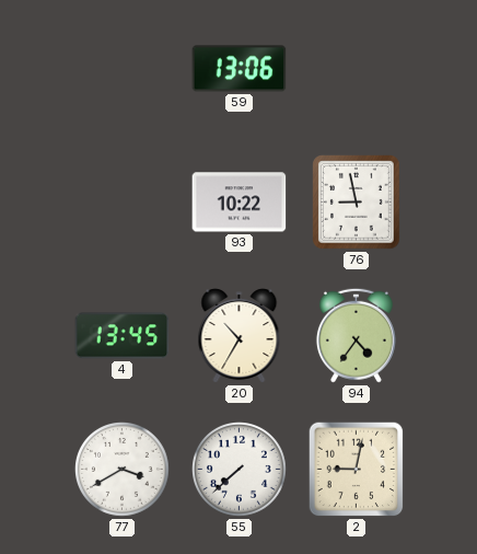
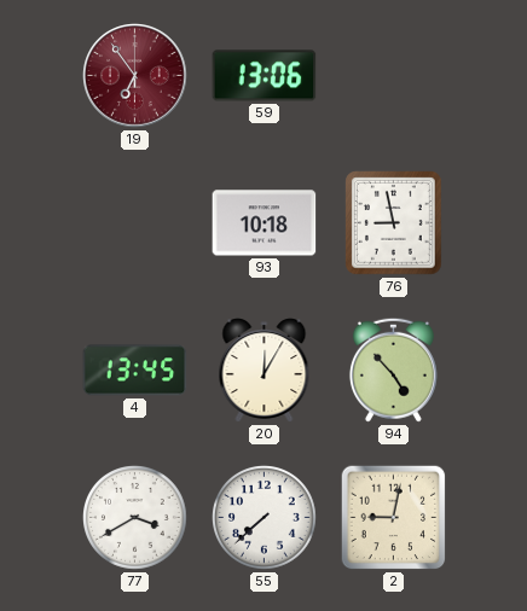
19: none -> 6:54 (135, 76)
93: 10:22 -> 10:18 (265, 223)
20: 10:35 -> 12:05 (265, 371)
94: 4:36 -> 4:53 (393, 369)
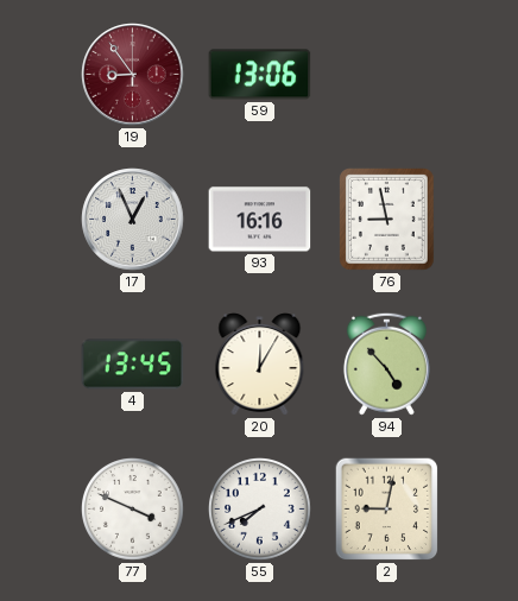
19: 6:54 -> 8:54 (133, 75)
17: none -> 12:56 (133, 220)
93: 10:18 -> 16:16 (260, 220)
77: 3:40 -> 3:49 (133, 510)
55: 7:38 -> 7:41 (260, 510)
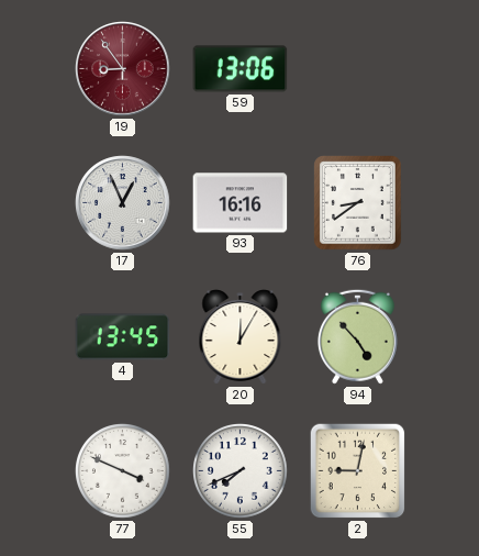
76: 8:58 -> 8:39 (358, 203)
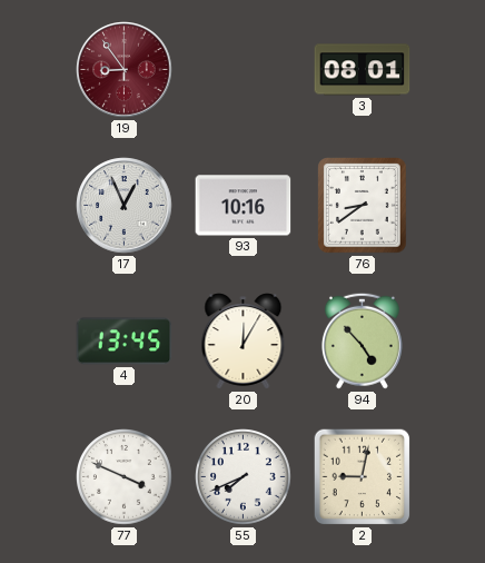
59: 13:06 -> none (241, 69)
3: none -> 08:01 (363, 70)
93: 16:16 -> 10:16 (244, 206)
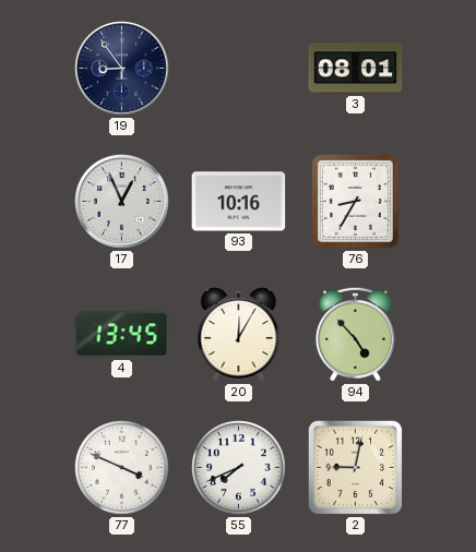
19 dial: burgundy -> navy (122, 69)
76: 8:39 -> 8:35 (356, 202)
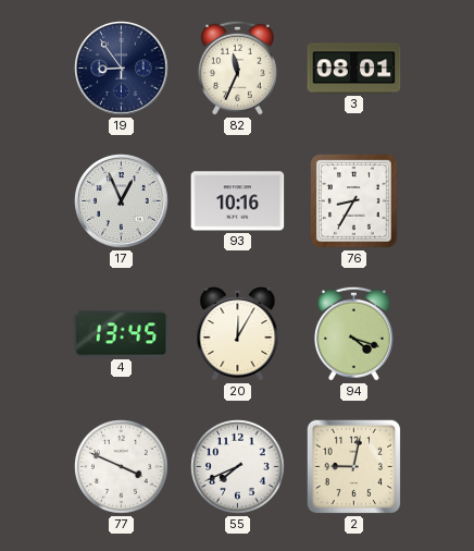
82: none -> 11:34 (237, 68)
94: 4:53 -> 4:18 (353, 333)
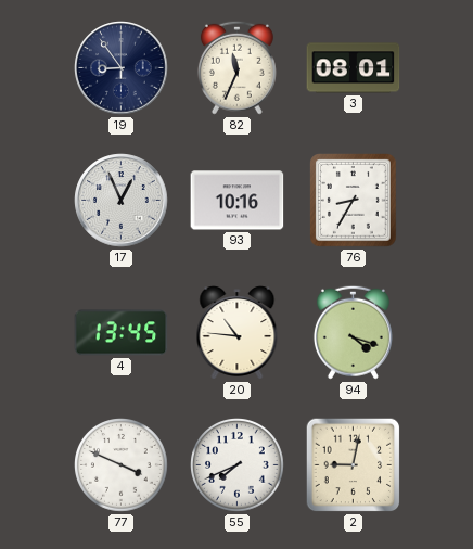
20: 12:05 -> 10:46 (238, 333)
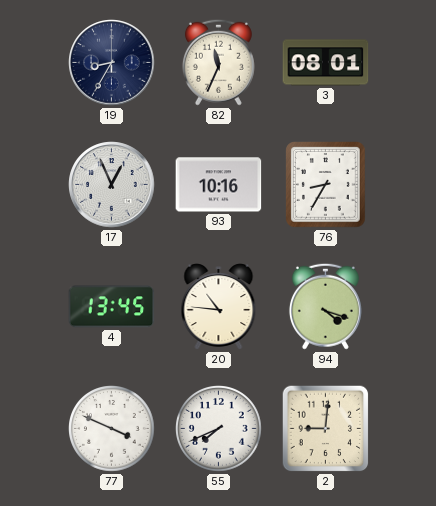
19: 8:54 -> 8:35 (112, 63)
2: 9:02 -> 9:01 (326, 429)
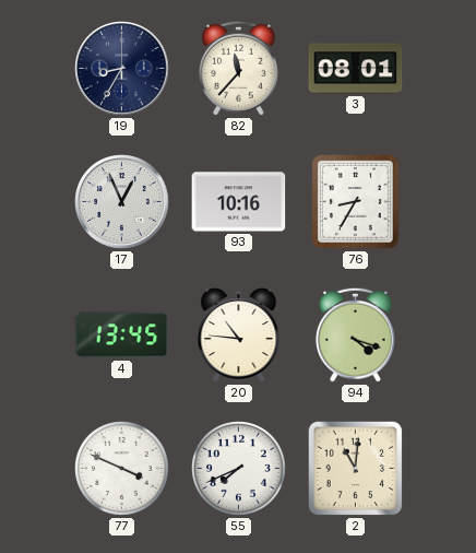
82: 11:34 -> 11:37 (238, 68)
2: 9:01 -> 11:01 (356, 469)
